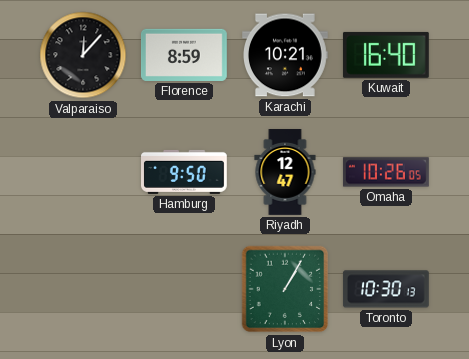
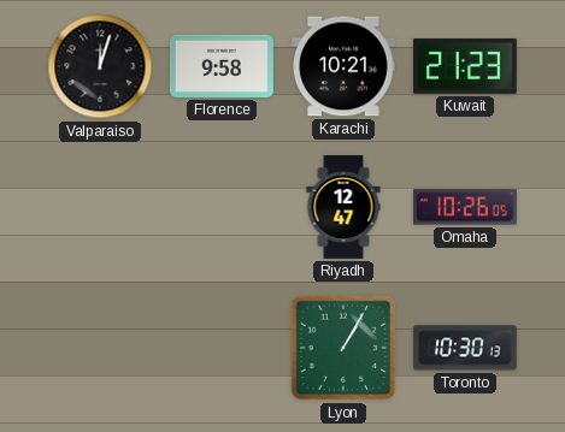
Valparaiso: 12:07 -> 12:03 (100, 66)
Florence: 8:59 -> 9:58 (223, 66)
Kuwait: 16:40 -> 21:23 (465, 66)
Hamburg: 9:50 -> none (185, 172)
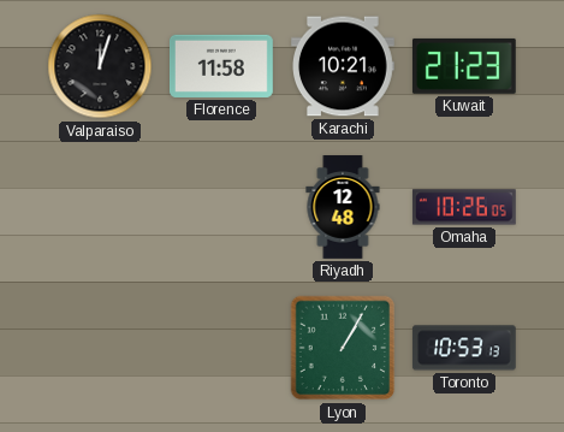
Florence: 9:58 -> 11:58 (222, 66)
Riyadh: 12:47 -> 12:48 (343, 207)
Toronto: 10:30 -> 10:53 (464, 348)
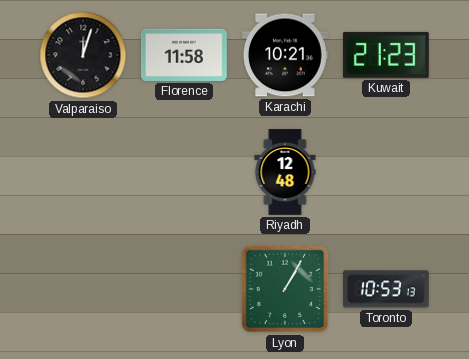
Omaha: 10:26 -> none (464, 207)
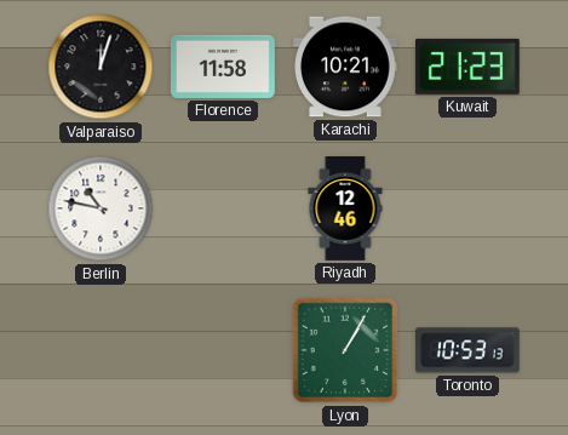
Berlin: none -> 10:47 (101, 208)
Riyadh: 12:48 -> 12:46 (345, 208)
